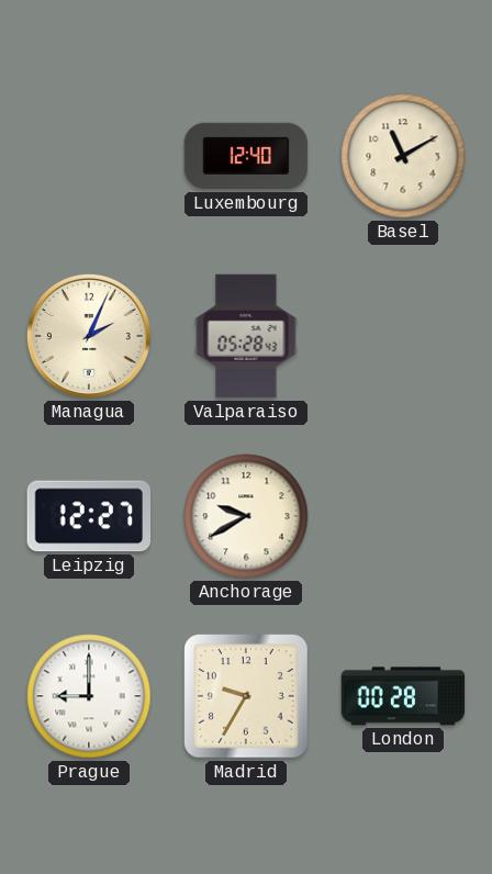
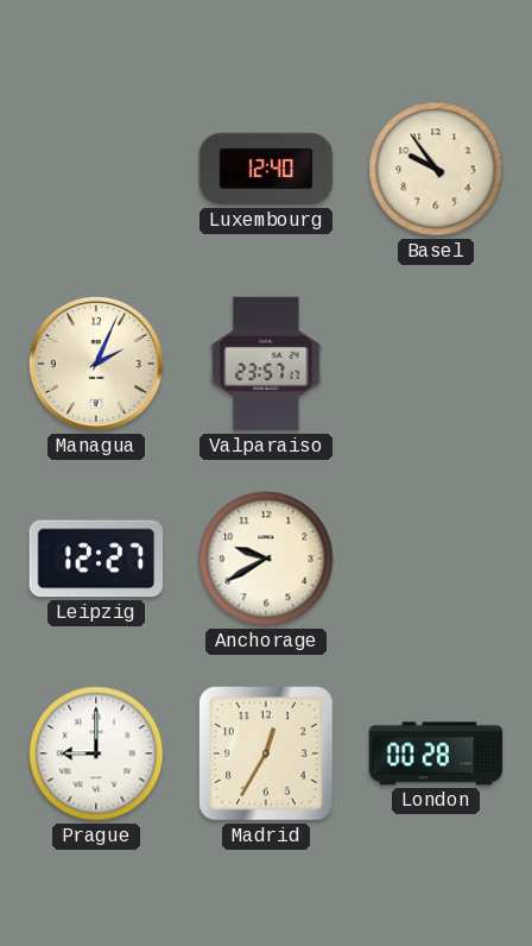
Basel: 11:10 -> 9:54 (436, 169)
Valparaiso: 05:28 -> 23:57 (266, 364)
Madrid: 9:35 -> 12:35 (266, 753)
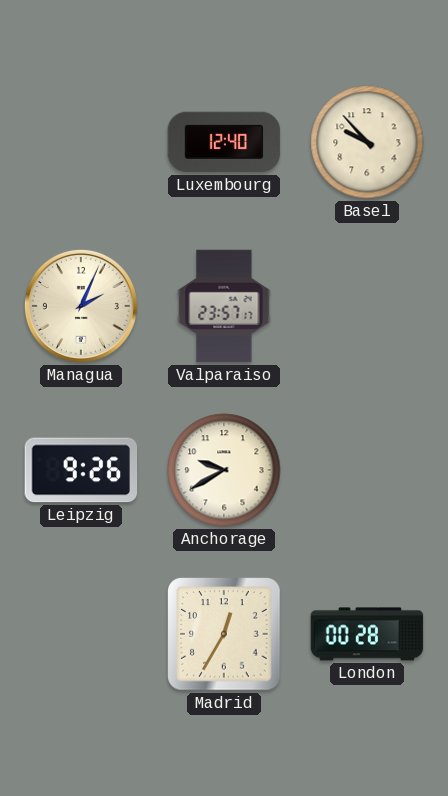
Basel: 9:54 -> 9:53 (367, 142)
Leipzig: 12:27 -> 9:26 (81, 470)
Prague: 9:00 -> none (96, 753)
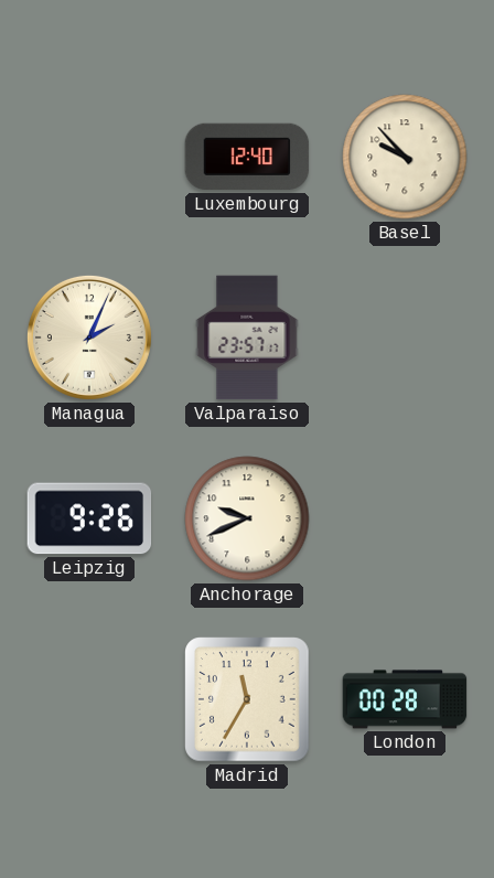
Anchorage: 9:40 -> 9:41 (247, 518)
Madrid: 12:35 -> 11:35 (247, 699)
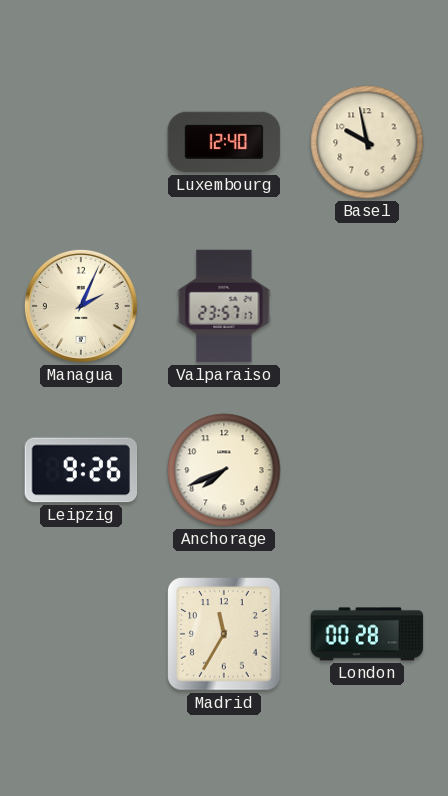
Basel: 9:53 -> 9:58 (367, 142)
Anchorage: 9:41 -> 7:41 (224, 470)
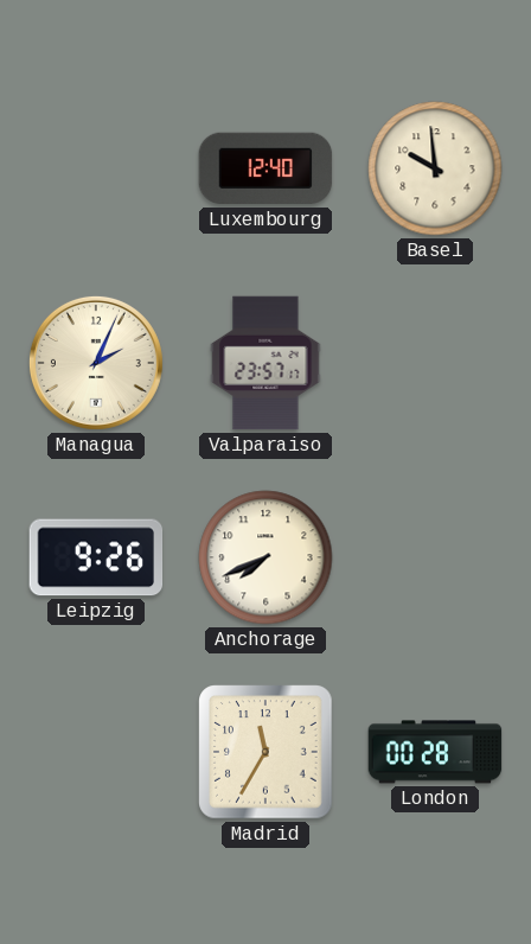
Basel: 9:58 -> 9:59 (435, 168)
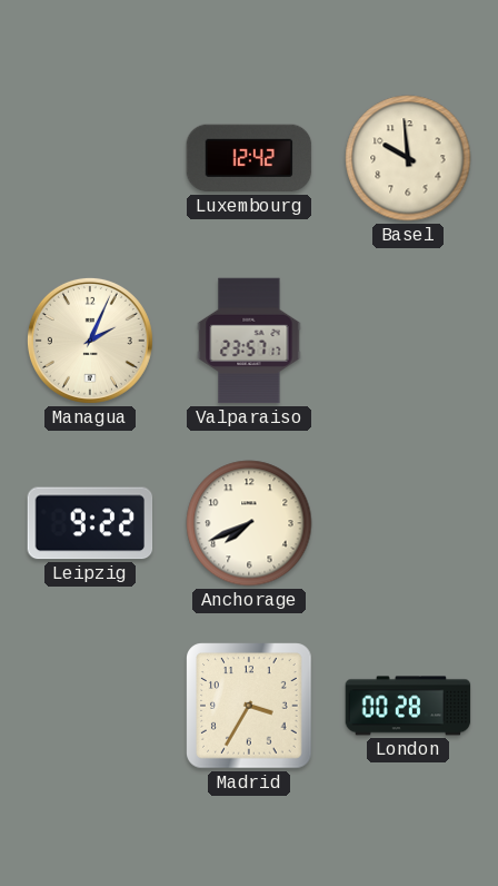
Luxembourg: 12:40 -> 12:42 (249, 158)
Leipzig: 9:26 -> 9:22 (90, 523)
Madrid: 11:35 -> 3:35 (249, 706)
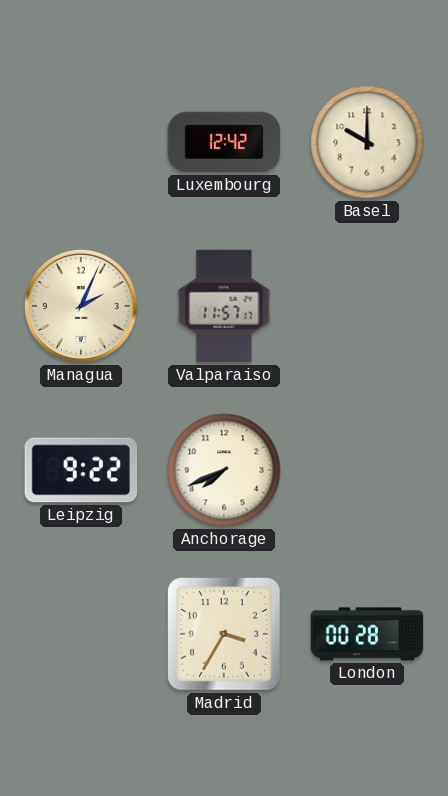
Basel: 9:59 -> 10:00 (367, 142)
Valparaiso: 23:57 -> 11:57 (224, 306)
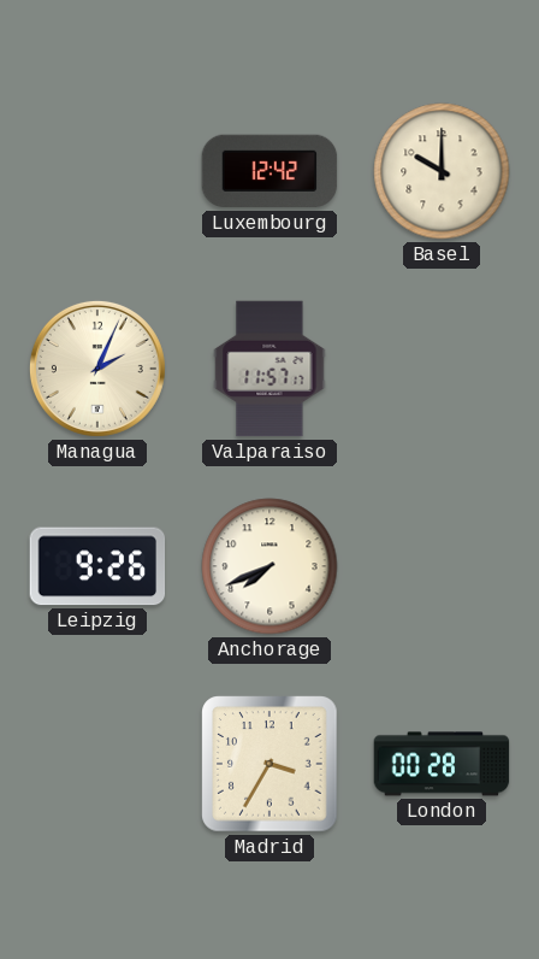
Leipzig: 9:22 -> 9:26 (97, 566)
